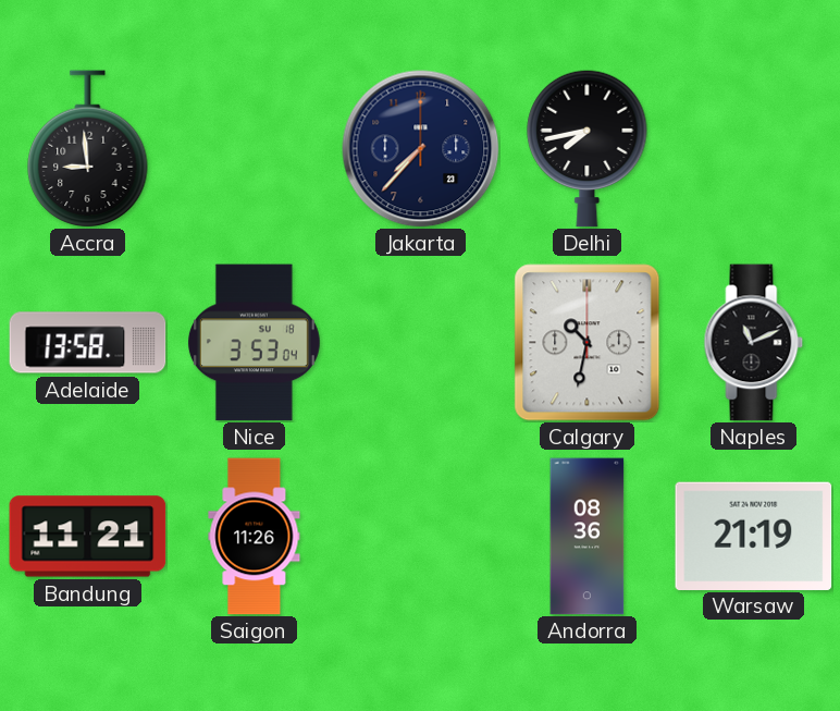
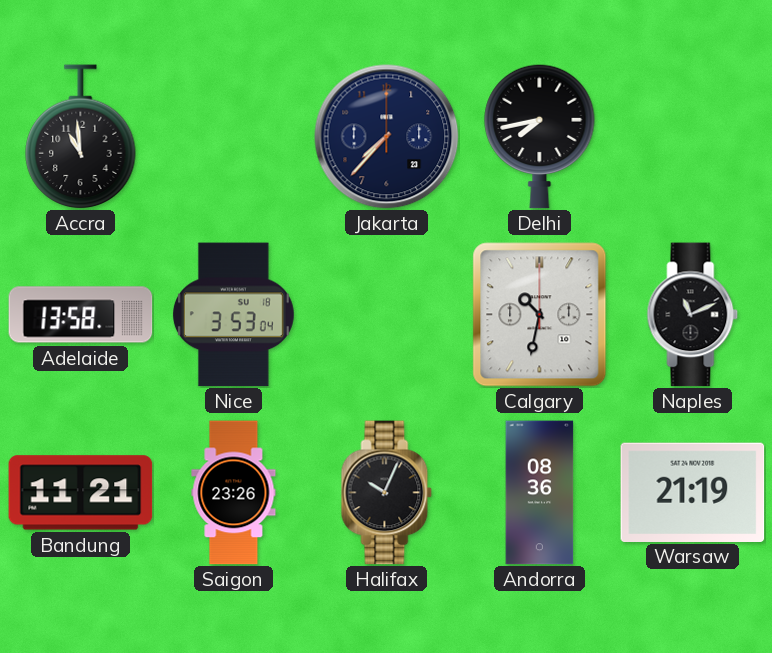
Accra: 8:59 -> 10:59 (81, 137)
Saigon: 11:26 -> 23:26 (234, 493)
Halifax: none -> 10:04 (387, 493)
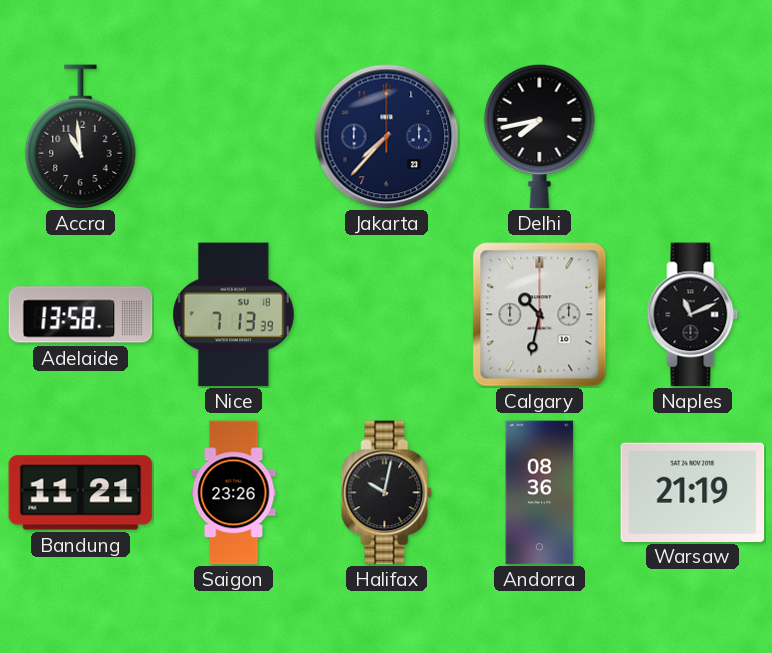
Nice: 3:53 -> 7:13 (233, 315)
Halifax: 10:04 -> 10:02 (387, 493)
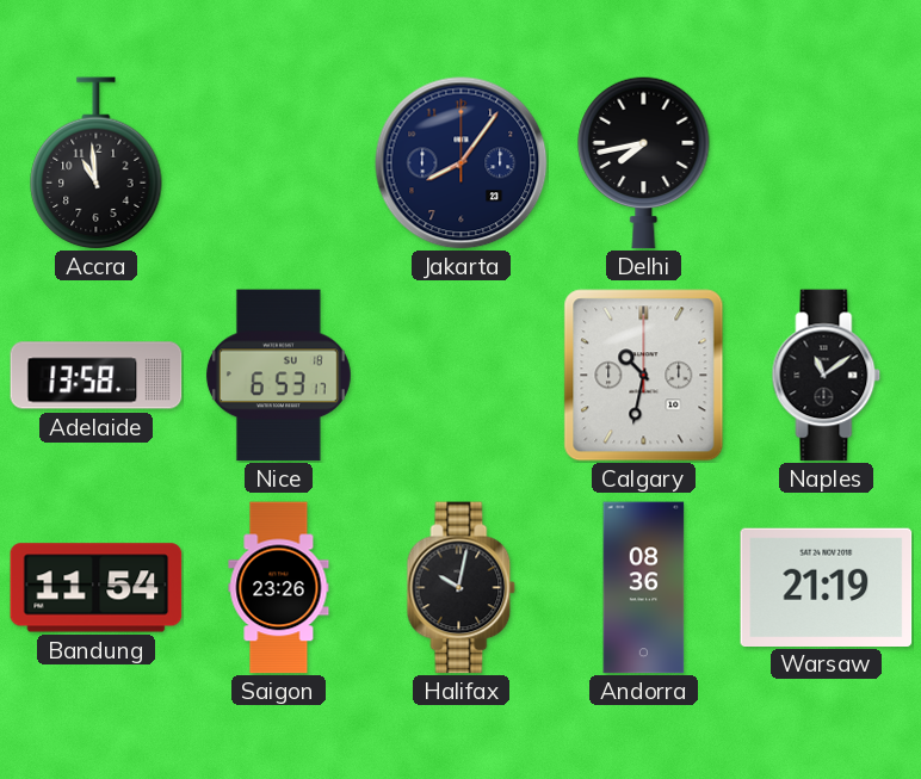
Jakarta: 7:37 -> 8:06 (462, 163)
Nice: 7:13 -> 6:53 (278, 376)
Naples: 11:11 -> 11:09 (827, 376)
Bandung: 11:21 -> 11:54 (97, 588)
